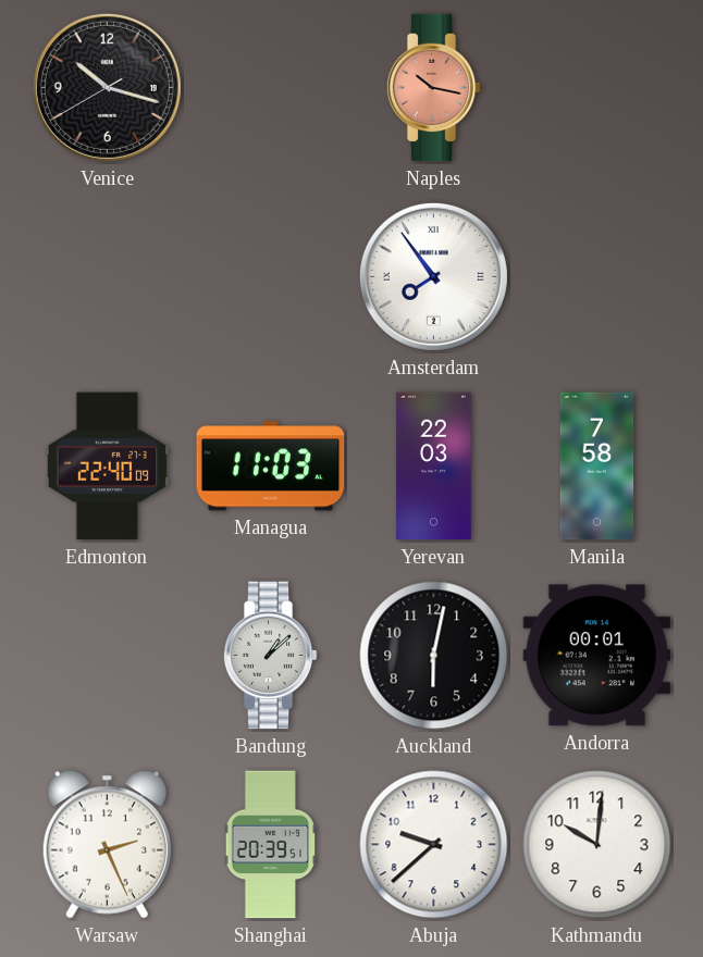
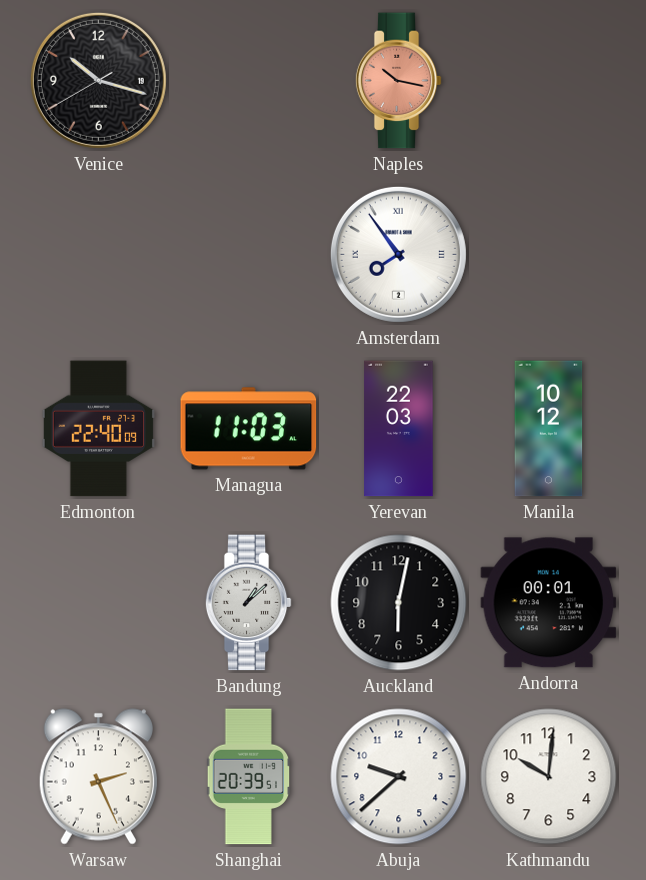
Manila: 7:58 -> 10:12 (549, 429)
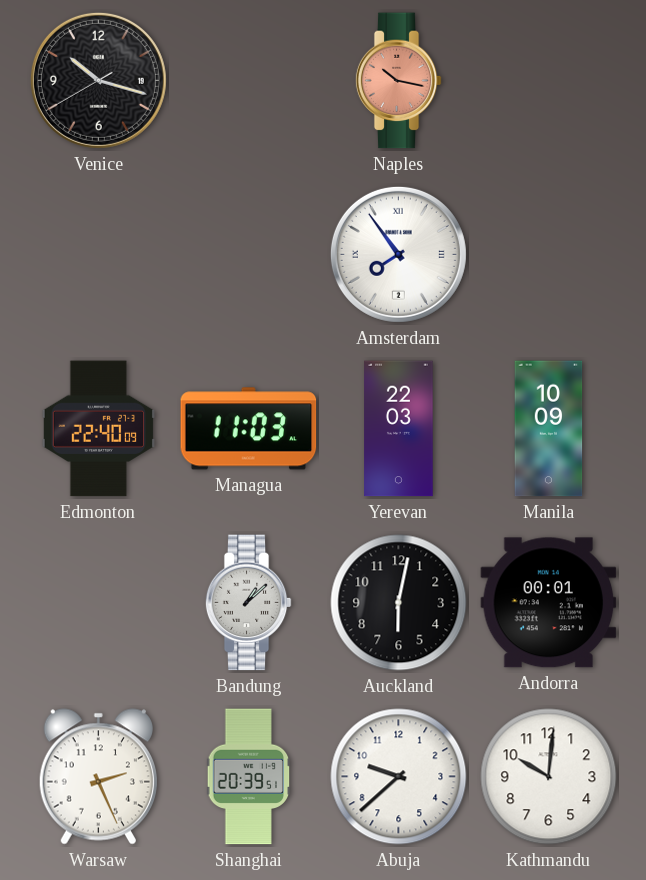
Manila: 10:12 -> 10:09 (549, 429)
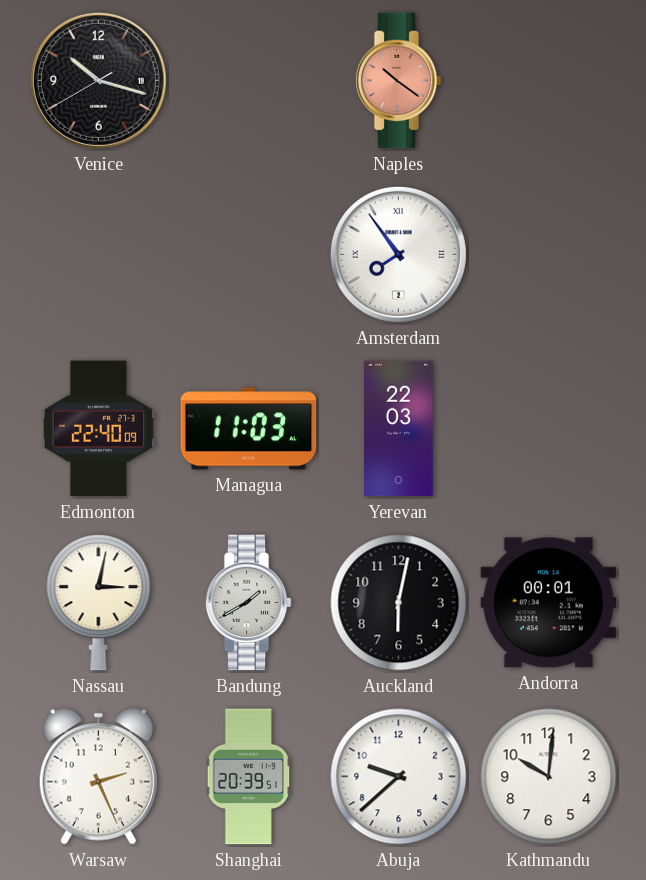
Naples: 10:17 -> 10:21 (398, 81)
Manila: 10:09 -> none (549, 429)
Nassau: none -> 3:02 (99, 603)
Bandung: 1:08 -> 1:40 (248, 603)
